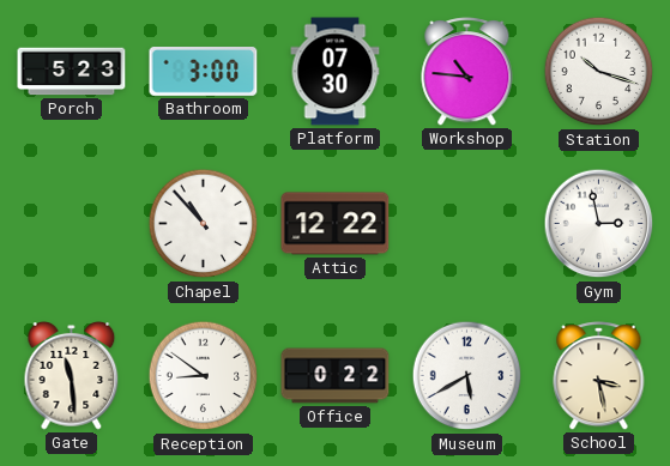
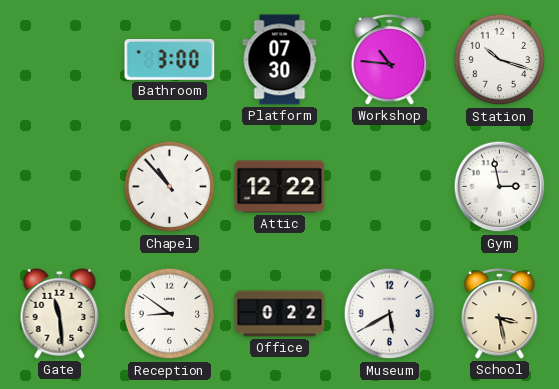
Porch: 5:23 -> none (72, 72)
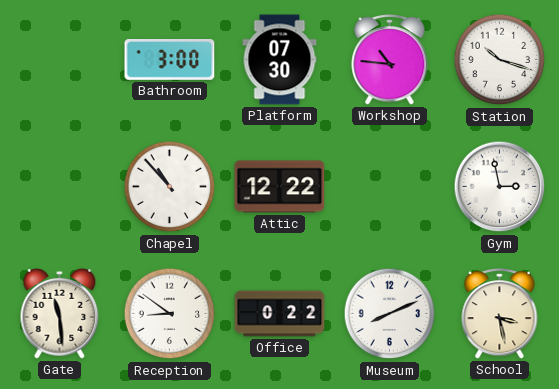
Museum: 5:40 -> 8:11 (390, 314)
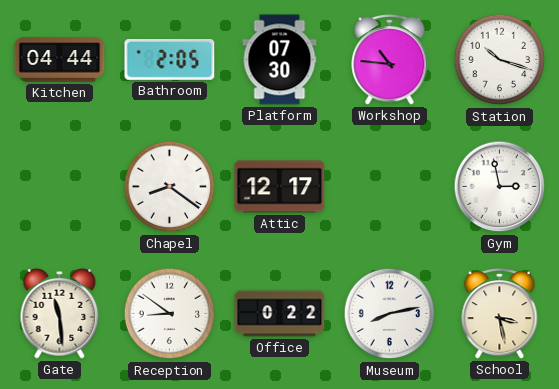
Kitchen: none -> 04:44 (60, 60)
Bathroom: 3:00 -> 2:05 (170, 60)
Chapel: 10:53 -> 8:21 (170, 187)
Attic: 12:22 -> 12:17 (280, 187)
Museum: 8:11 -> 8:13 (390, 314)
